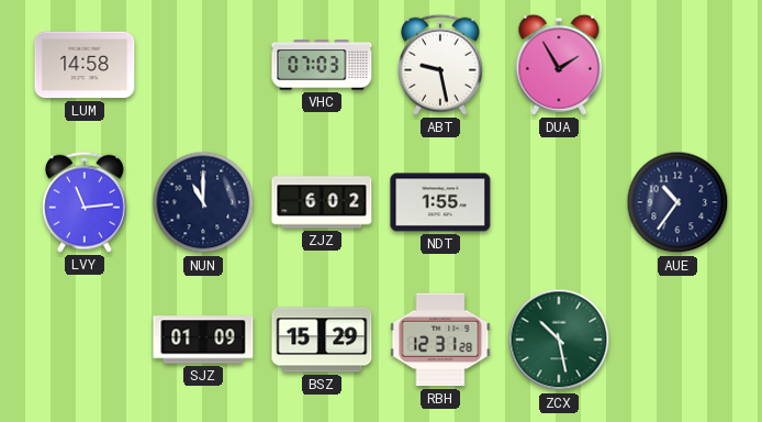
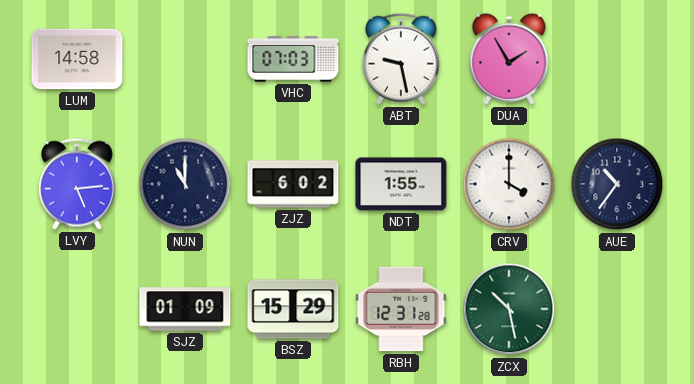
LVY: 11:14 -> 5:14 (77, 184)
CRV: none -> 4:00 (509, 184)
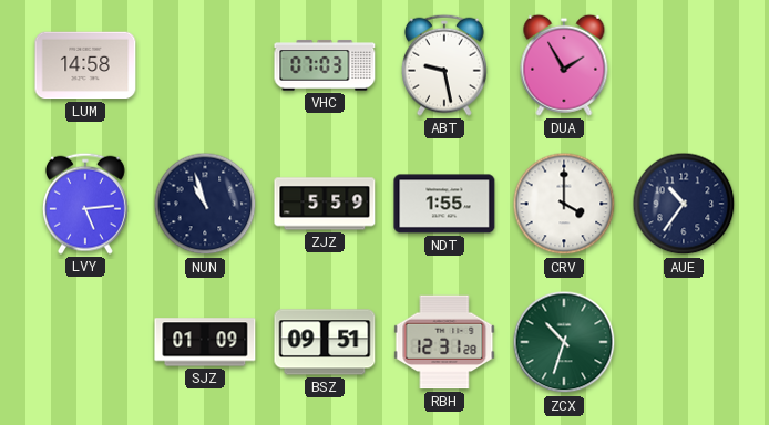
NUN: 11:00 -> 10:57 (205, 204)
ZJZ: 6:02 -> 5:59 (325, 204)
BSZ: 15:29 -> 09:51 (325, 342)
ZCX: 10:28 -> 10:33 (564, 342)
